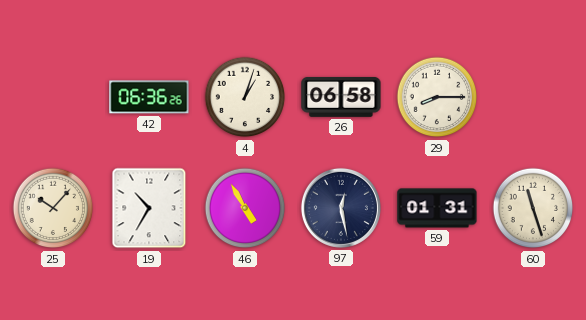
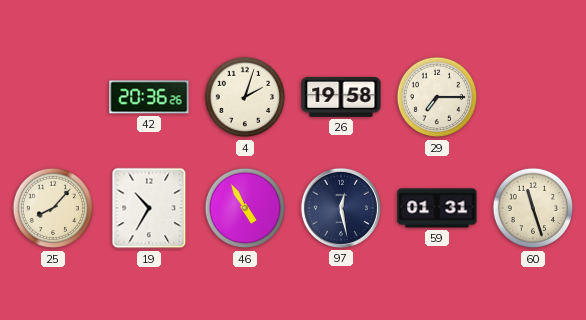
42: 06:36 -> 20:36 (149, 97)
4: 1:03 -> 2:03 (245, 97)
26: 06:58 -> 19:58 (341, 97)
29: 8:15 -> 7:15 (437, 97)
25: 10:07 -> 8:07 (53, 208)
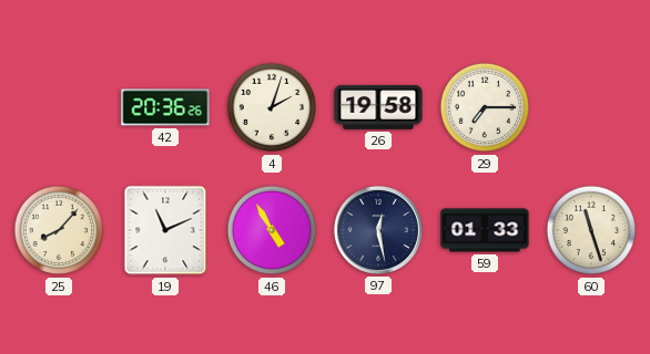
19: 10:35 -> 11:11 (165, 230)
59: 01:31 -> 01:33 (485, 230)
